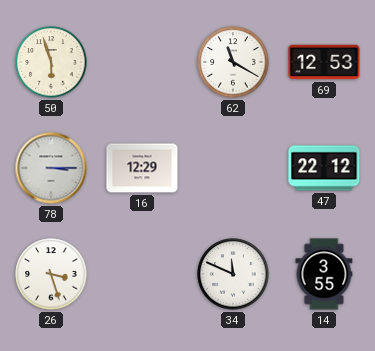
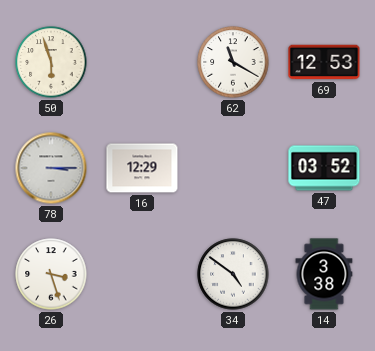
47: 22:12 -> 03:52 (324, 168)
34: 11:49 -> 4:51 (233, 274)
14: 3:55 -> 3:38 (324, 274)
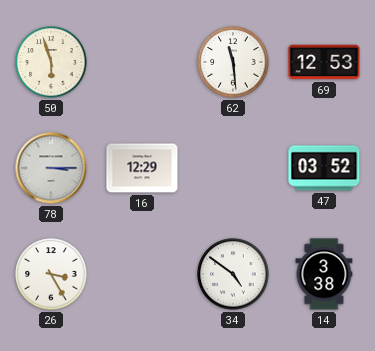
62: 11:20 -> 11:29 (233, 62)
26: 3:27 -> 3:25 (51, 274)
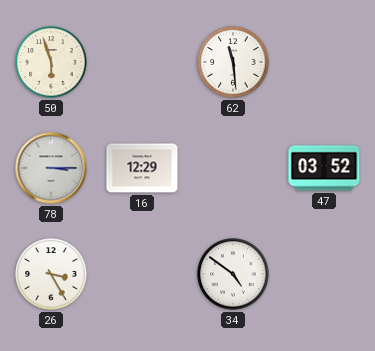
69: 12:53 -> none (324, 62)
14: 3:38 -> none (324, 274)
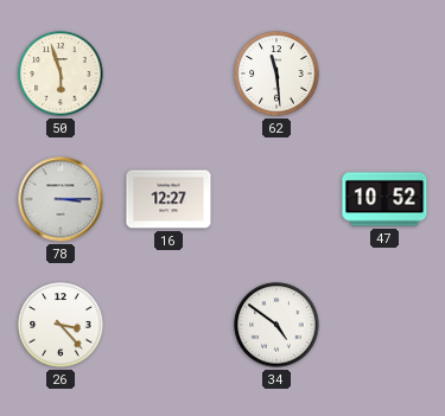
16: 12:29 -> 12:27 (169, 199)
47: 03:52 -> 10:52 (384, 199)
26: 3:25 -> 3:23 (61, 325)
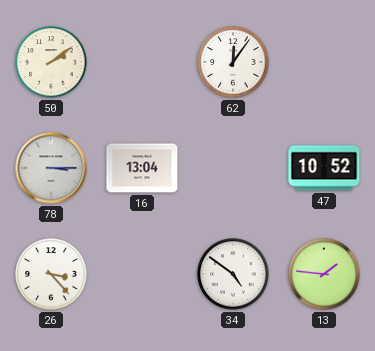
50: 5:57 -> 2:09 (51, 62)
62: 11:29 -> 12:06 (233, 62)
16: 12:27 -> 13:04 (142, 168)
13: none -> 1:46 (324, 274)
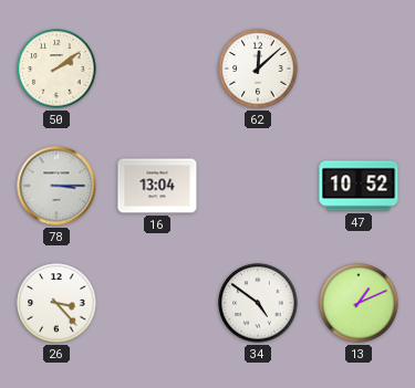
62: 12:06 -> 12:08 (258, 69)
13: 1:46 -> 1:11 (359, 303)
